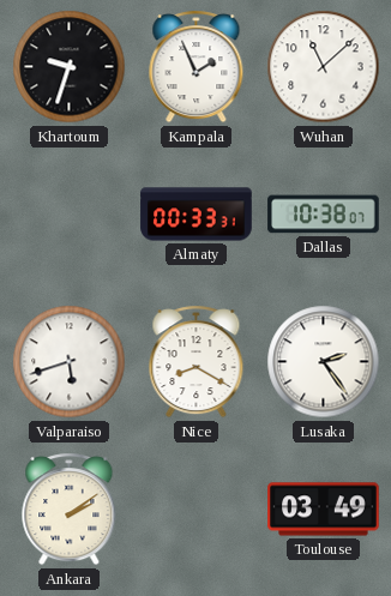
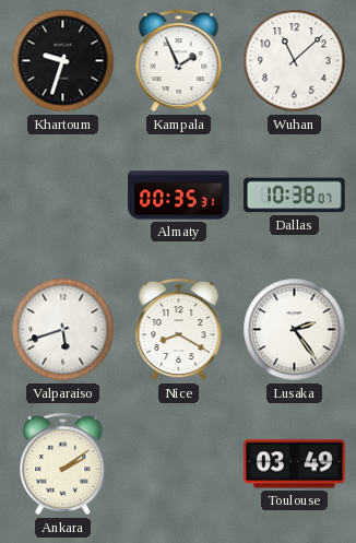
Almaty: 00:33 -> 00:35 (179, 196)
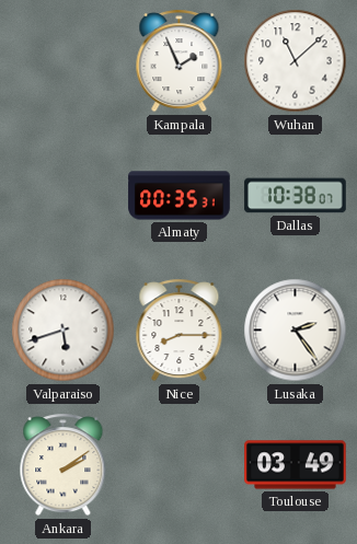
Khartoum: 9:33 -> none (63, 61)
Nice: 8:20 -> 8:15 (180, 331)
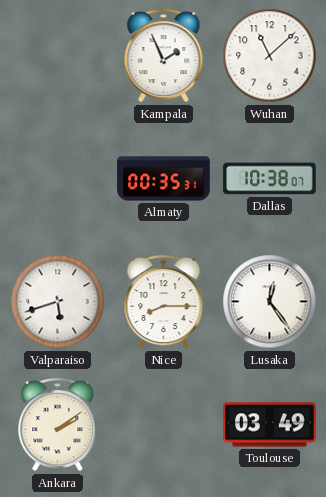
Lusaka: 2:24 -> 12:24 (270, 302)
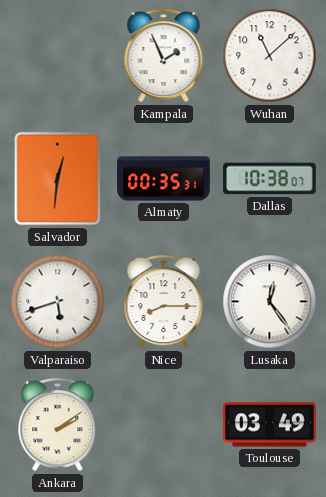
Salvador: none -> 12:31 (58, 179)
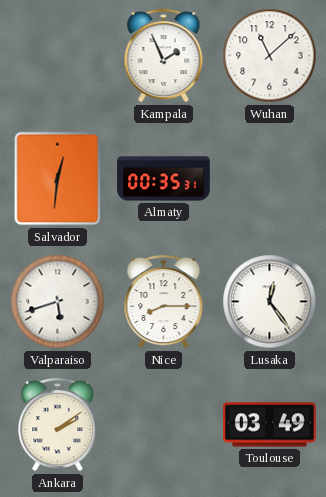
Dallas: 10:38 -> none (270, 179)
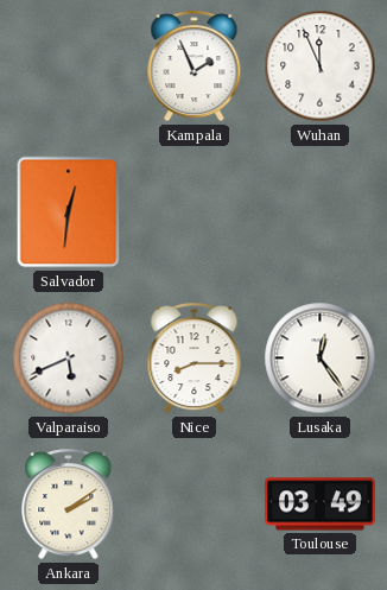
Wuhan: 11:08 -> 11:56 (321, 66)
Almaty: 00:35 -> none (164, 179)
Valparaiso: 5:42 -> 5:41 (69, 359)
